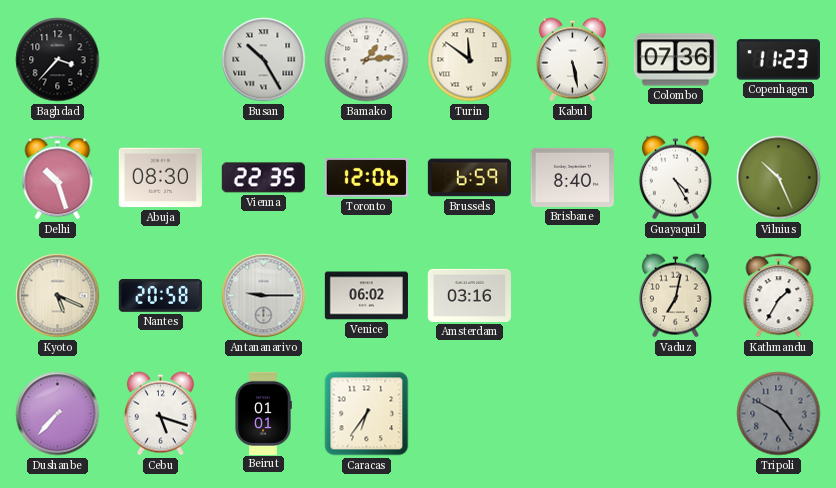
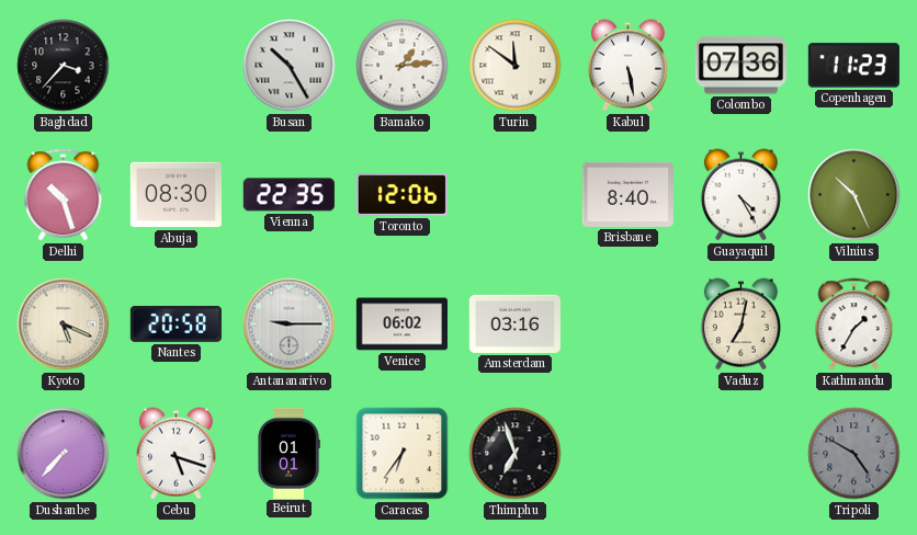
Brussels: 6:59 -> none (469, 178)
Thimphu: none -> 6:57 (516, 454)
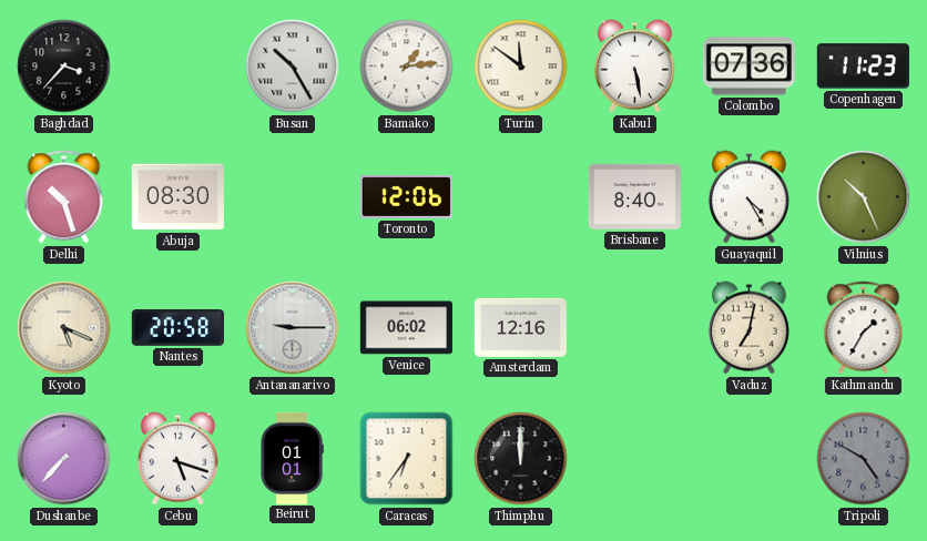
Vienna: 22:35 -> none (288, 195)
Amsterdam: 03:16 -> 12:16 (520, 327)
Thimphu: 6:57 -> 12:00 (521, 459)
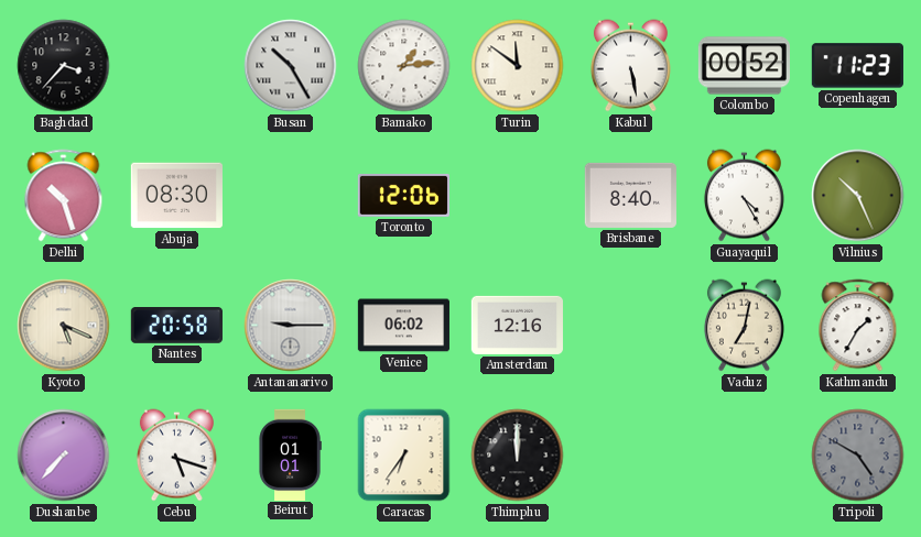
Colombo: 07:36 -> 00:52 (744, 66)
